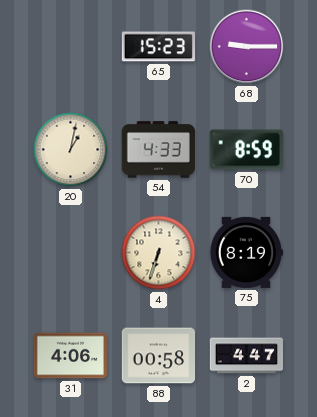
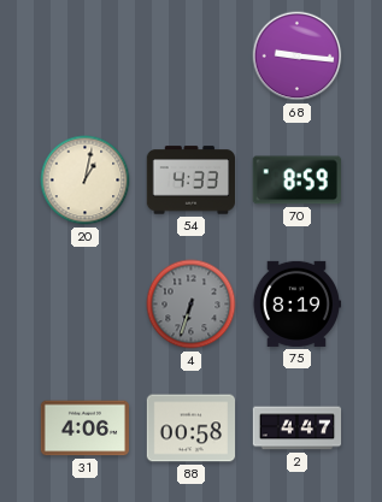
65: 15:23 -> none (158, 47)
68: 9:15 -> 9:16 (298, 57)
4 dial: cream -> grey (192, 305)
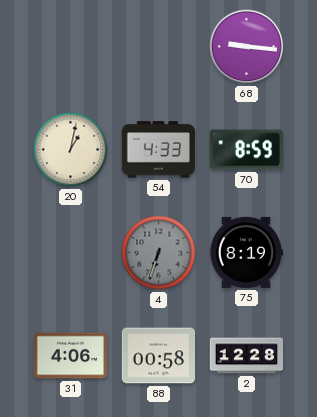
2: 4:47 -> 12:28 (247, 356)
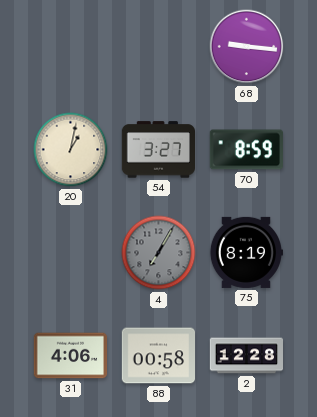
54: 4:33 -> 3:27 (158, 150)
4: 6:33 -> 7:05 (159, 253)
